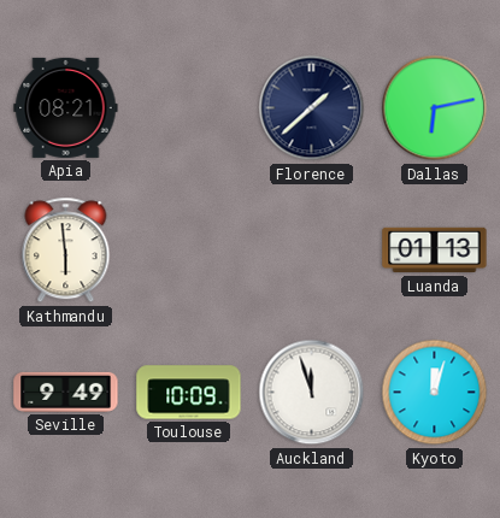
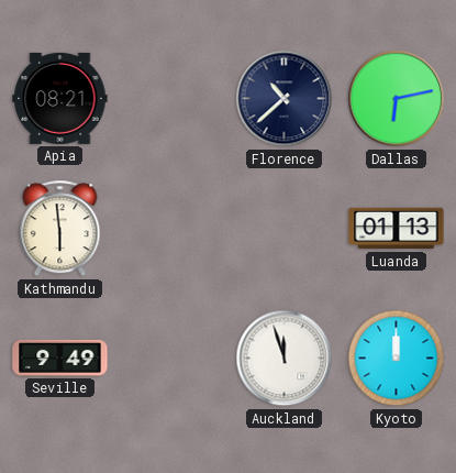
Florence: 1:38 -> 10:38 (285, 99)
Toulouse: 10:09 -> none (189, 393)
Kyoto: 12:03 -> 12:00 (397, 359)
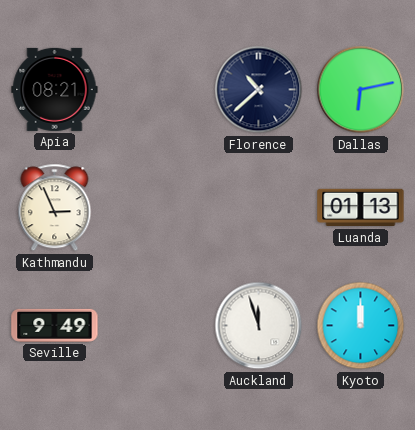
Kathmandu: 5:59 -> 2:56 (55, 208)
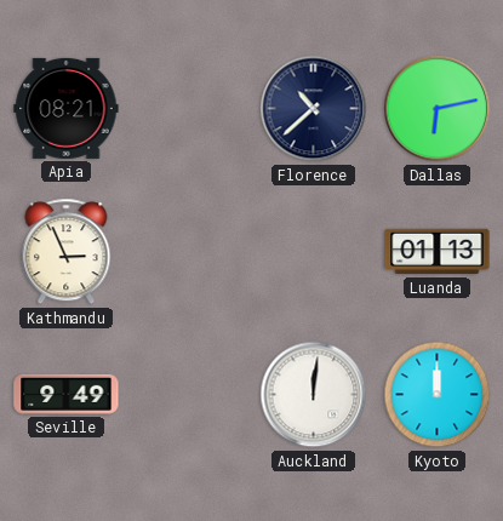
Auckland: 11:57 -> 12:01 (314, 395)
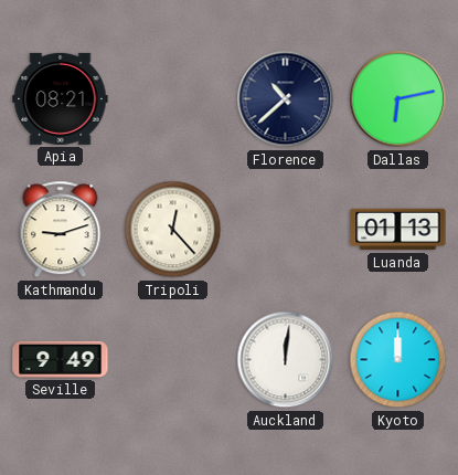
Kathmandu: 2:56 -> 9:12 (61, 230)
Tripoli: none -> 12:23 (173, 230)
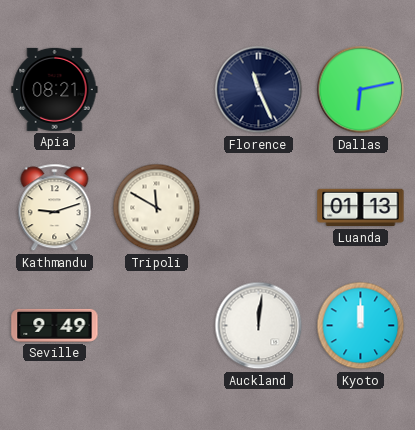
Florence: 10:38 -> 11:26 (259, 90)
Tripoli: 12:23 -> 11:50 (157, 208)
